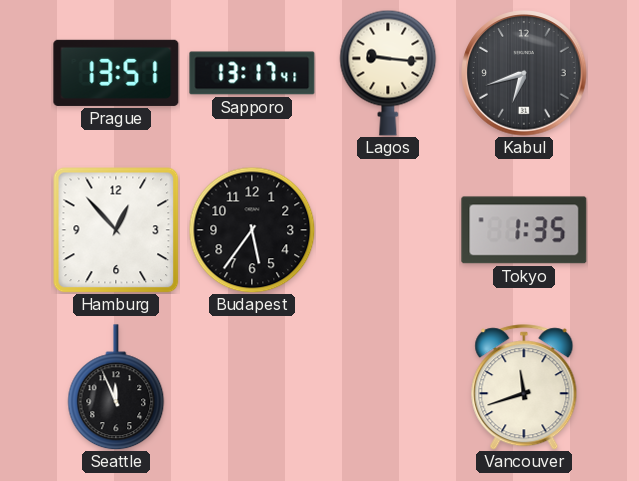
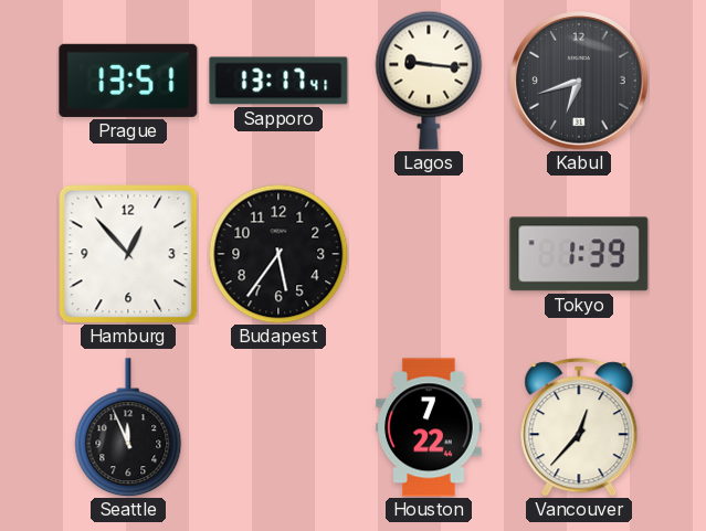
Tokyo: 1:35 -> 1:39 (579, 254)
Houston: none -> 7:22 (429, 427)
Vancouver: 11:42 -> 12:37 (579, 427)
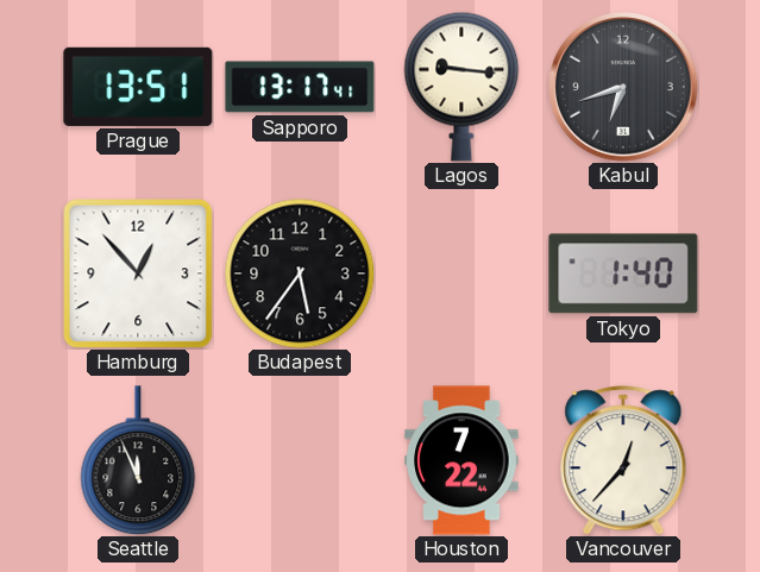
Tokyo: 1:39 -> 1:40 (623, 274)
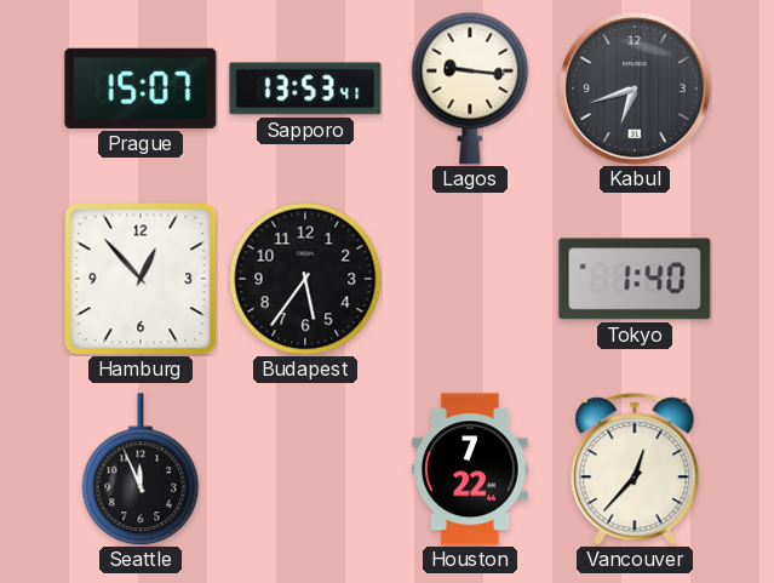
Prague: 13:51 -> 15:07 (141, 88)
Sapporo: 13:17 -> 13:53 (305, 88)
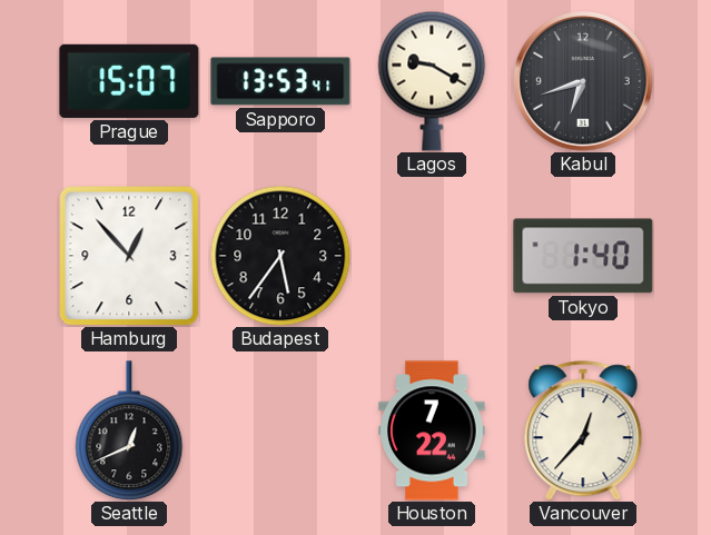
Lagos: 9:16 -> 9:20 (432, 81)
Seattle: 11:56 -> 12:41 (129, 430)
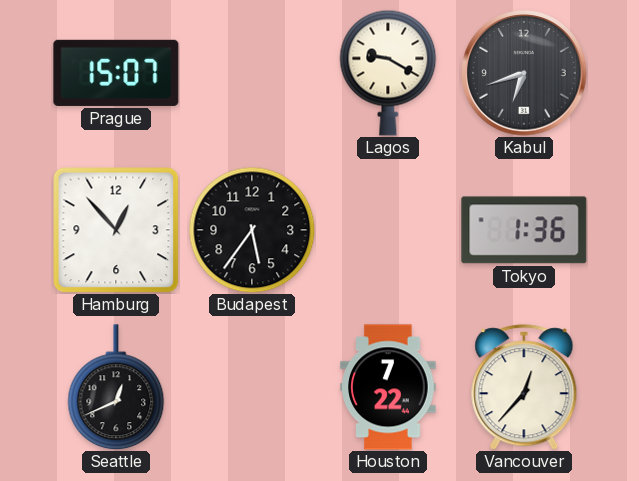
Sapporo: 13:53 -> none (280, 81)
Tokyo: 1:40 -> 1:36 (524, 230)
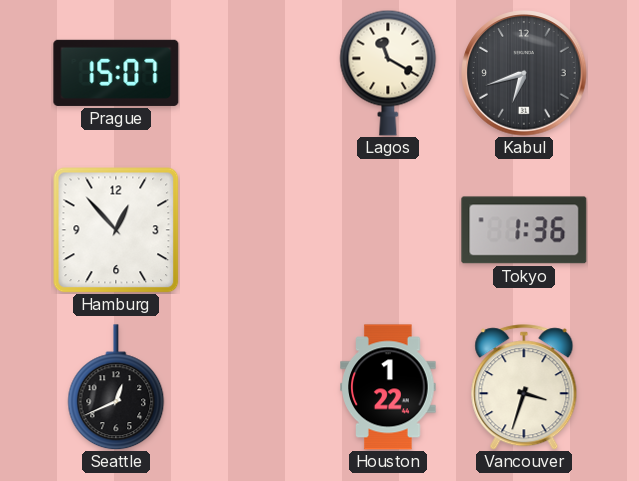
Lagos: 9:20 -> 11:20 (388, 73)
Budapest: 5:36 -> none (252, 230)
Houston: 7:22 -> 1:22 (388, 387)
Vancouver: 12:37 -> 3:33 (524, 387)
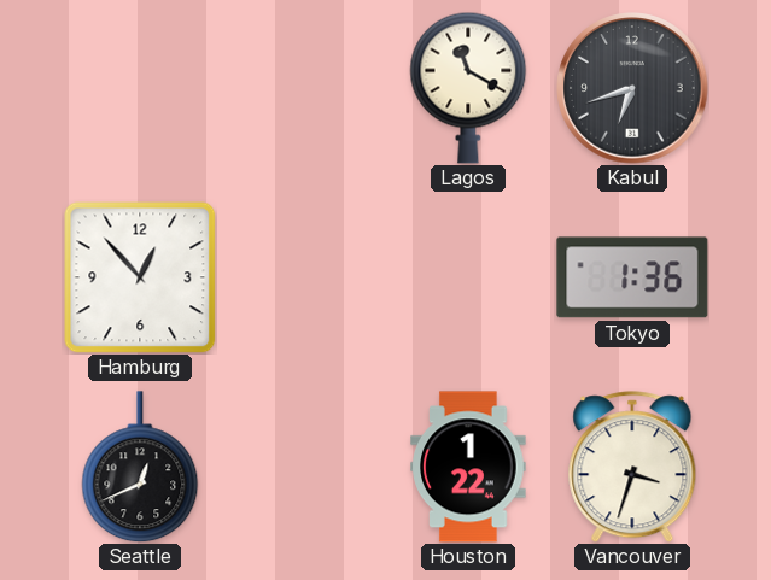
Prague: 15:07 -> none (116, 73)
